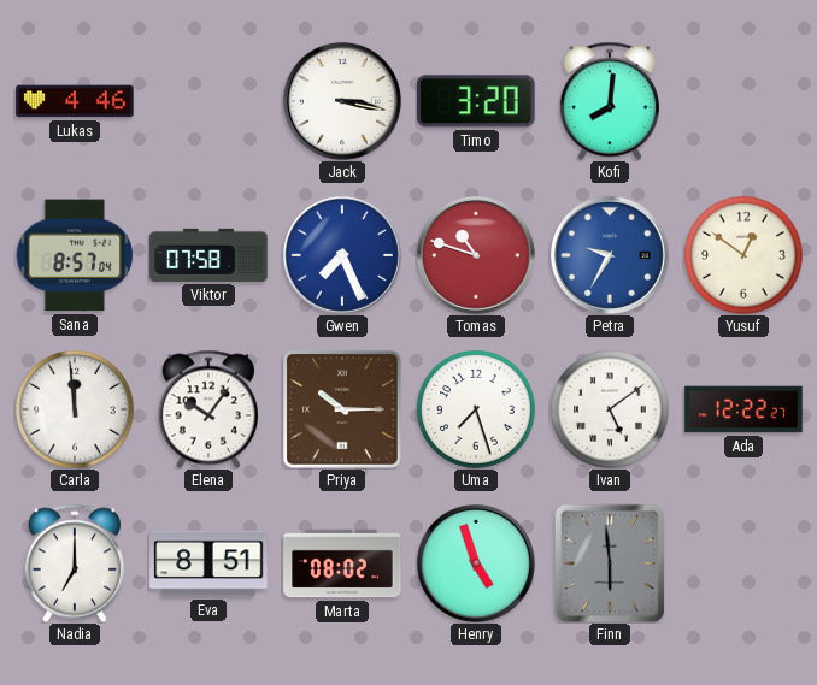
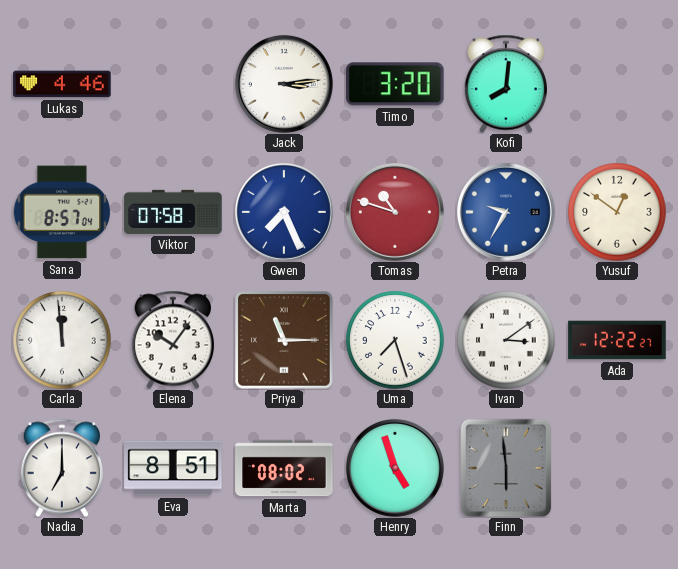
Jack: 3:17 -> 3:14 (284, 84)
Priya: 10:15 -> 11:15 (285, 341)
Ivan: 5:09 -> 3:09 (506, 340)
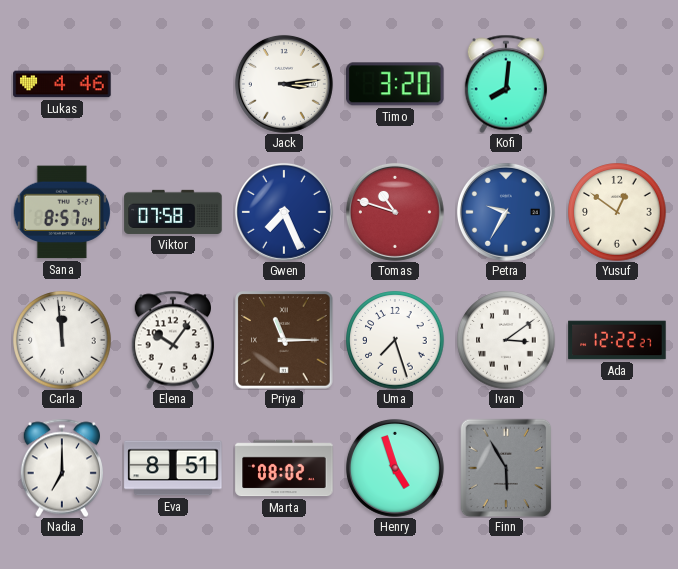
Finn: 5:59 -> 5:55 (506, 468)
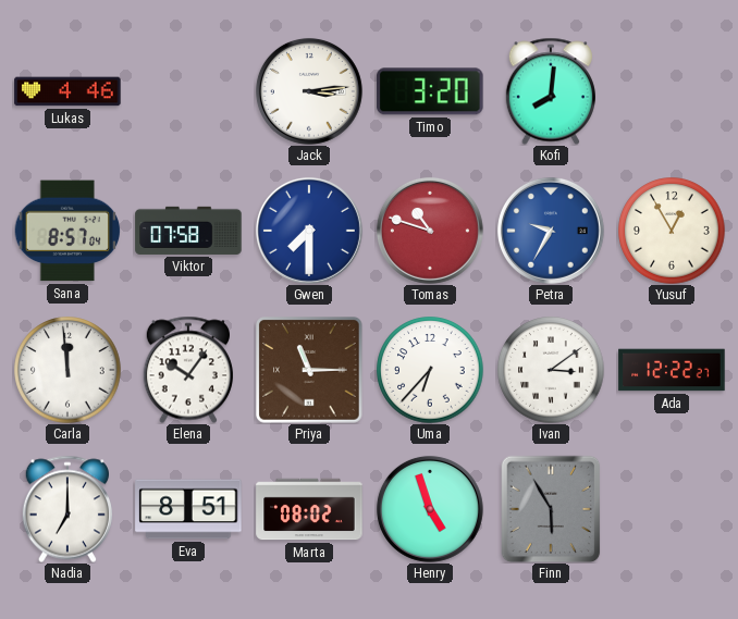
Gwen: 7:26 -> 7:30 (309, 231)
Yusuf: 12:51 -> 12:55 (672, 231)
Uma: 7:27 -> 6:37 (430, 370)
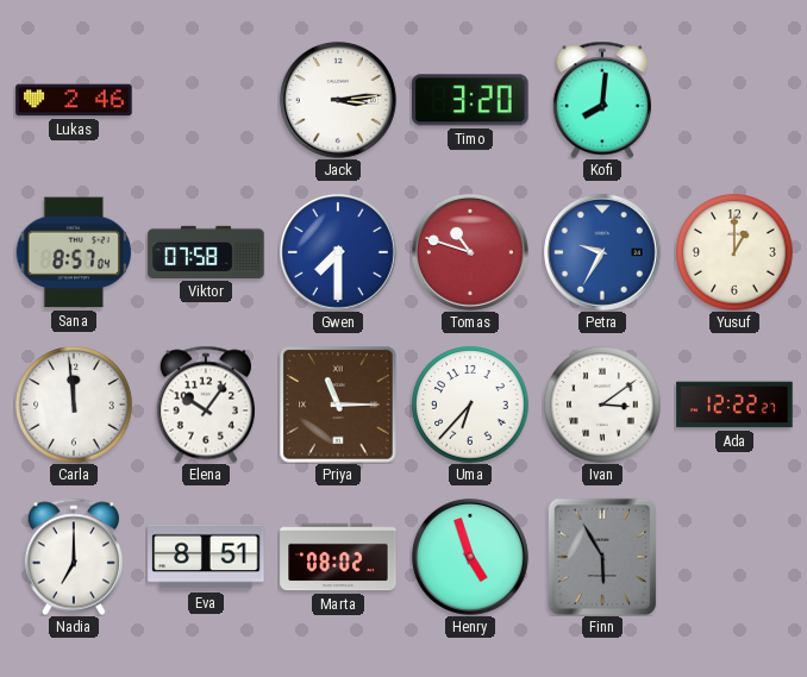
Lukas: 4:46 -> 2:46 (74, 100)
Yusuf: 12:55 -> 1:00 (734, 252)
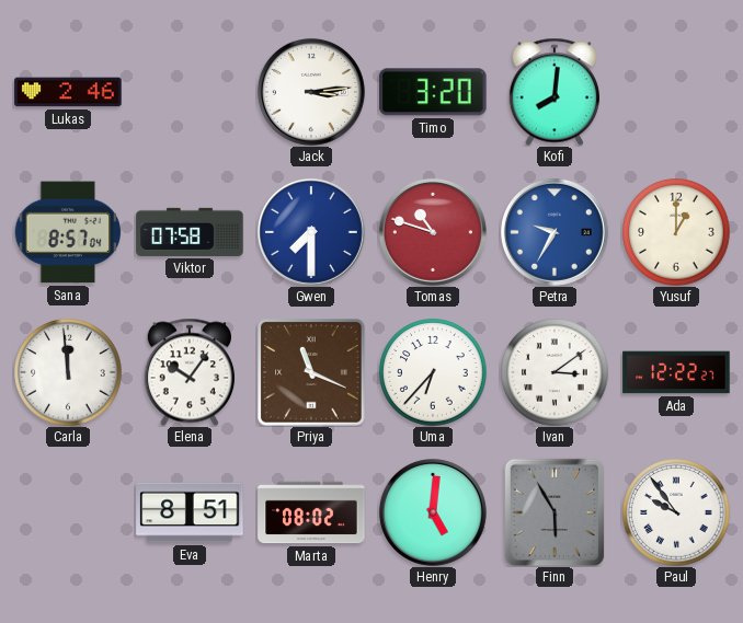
Priya: 11:15 -> 11:19 (312, 373)
Nadia: 7:00 -> none (74, 557)
Henry: 4:57 -> 5:01 (433, 512)
Paul: none -> 9:54 (676, 512)
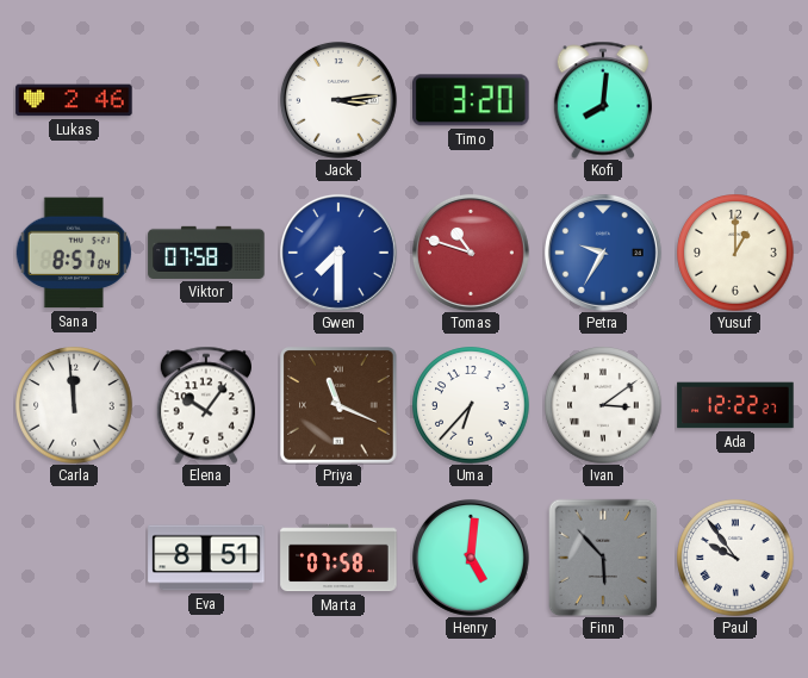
Marta: 08:02 -> 07:58 (338, 558)
Finn: 5:55 -> 5:53 (603, 558)
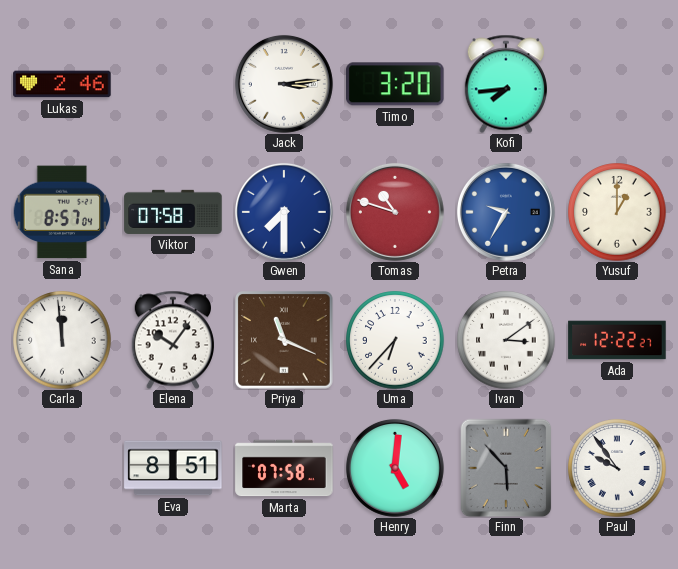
Kofi: 8:01 -> 7:44 (506, 84)
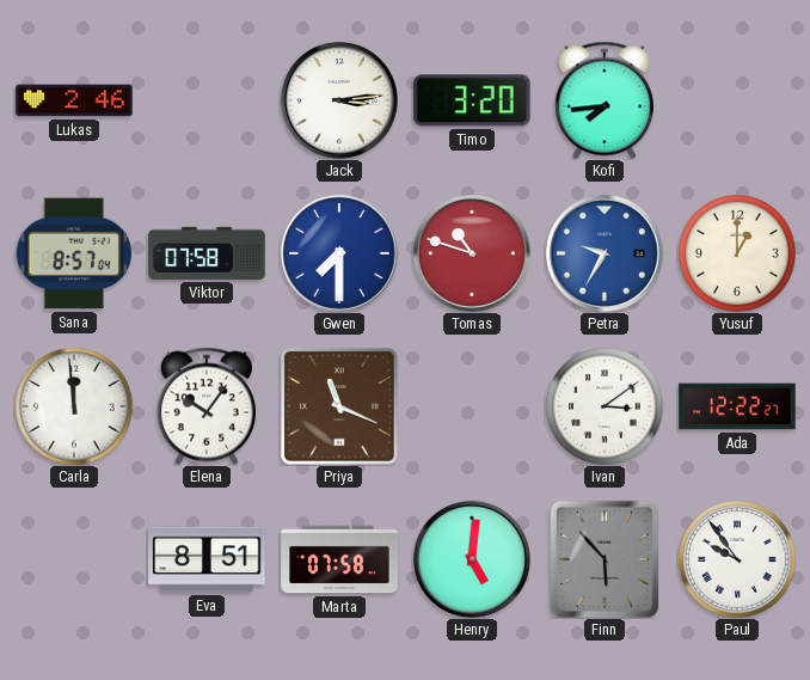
Uma: 6:37 -> none (395, 340)
